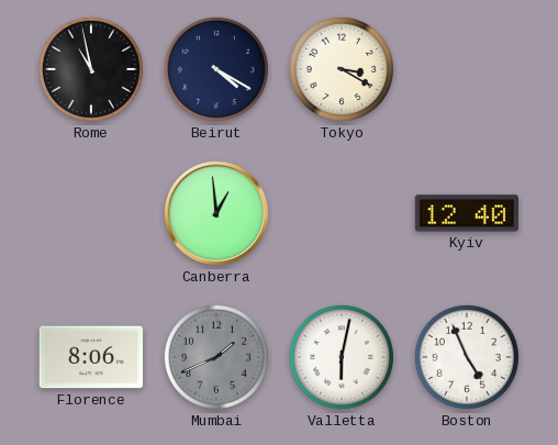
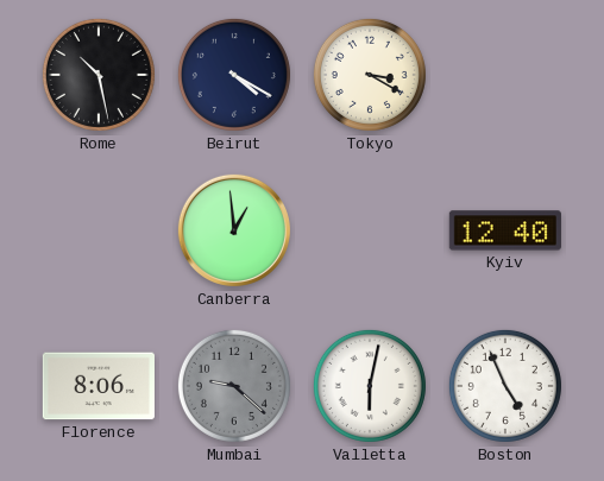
Rome: 10:58 -> 10:28 (99, 75)
Mumbai: 1:41 -> 9:22 (234, 386)
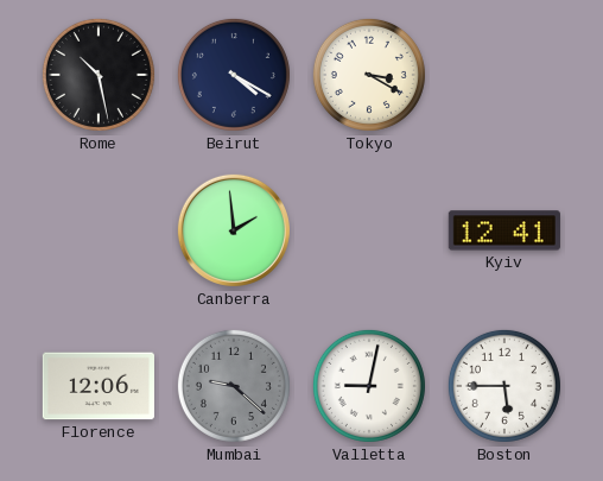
Canberra: 12:59 -> 1:59 (234, 230)
Kyiv: 12:40 -> 12:41 (504, 230)
Florence: 8:06 -> 12:06 (99, 386)
Valletta: 6:02 -> 9:02 (369, 386)
Boston: 4:56 -> 5:45 (504, 386)
